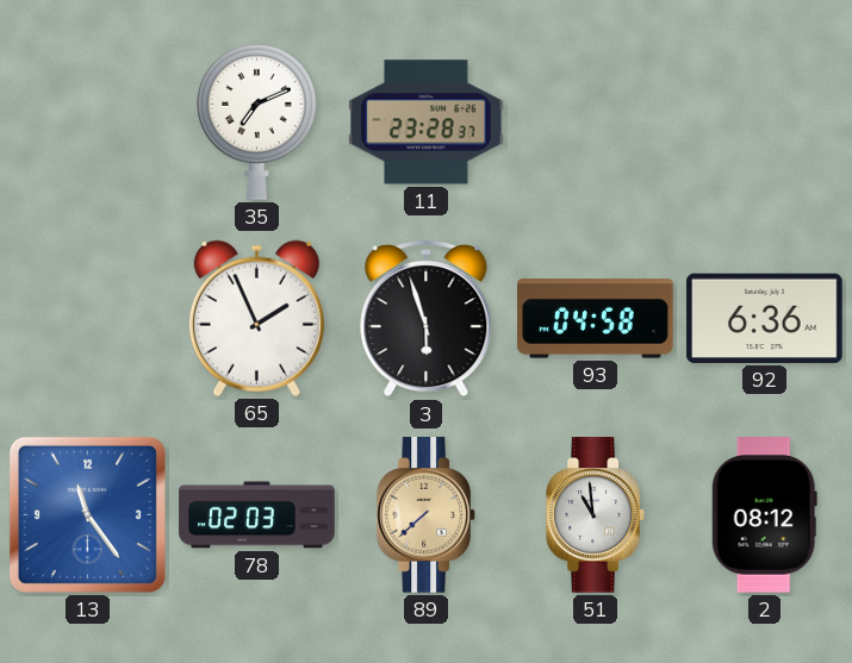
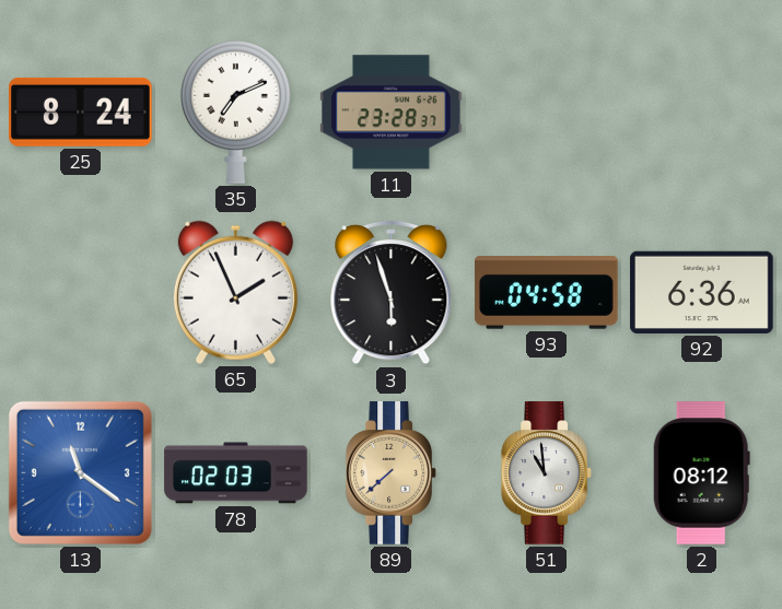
25: none -> 8:24 (81, 112)
13: 11:24 -> 11:21 (80, 472)
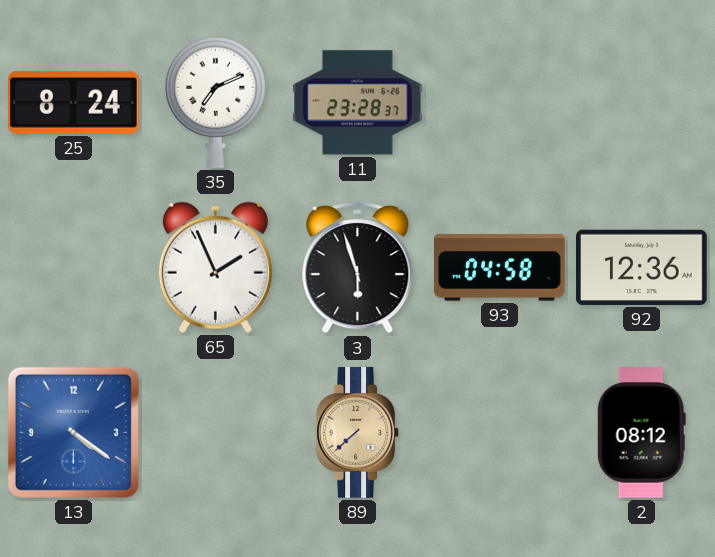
92: 6:36 -> 12:36 (642, 267)
13: 11:21 -> 4:21 (73, 432)
78: 02:03 -> none (236, 473)
51: 10:59 -> none (547, 473)
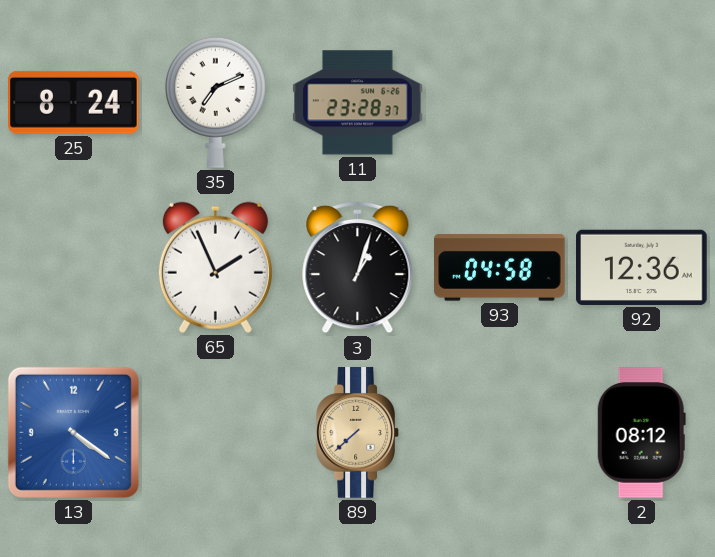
3: 5:57 -> 1:03 (358, 268)
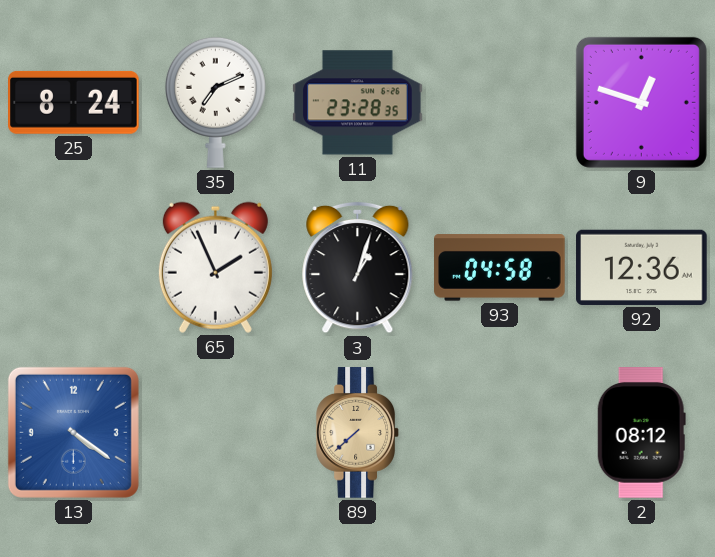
11: 23:28:37 -> 23:28:35 (358, 103)
9: none -> 12:48 (641, 102)
